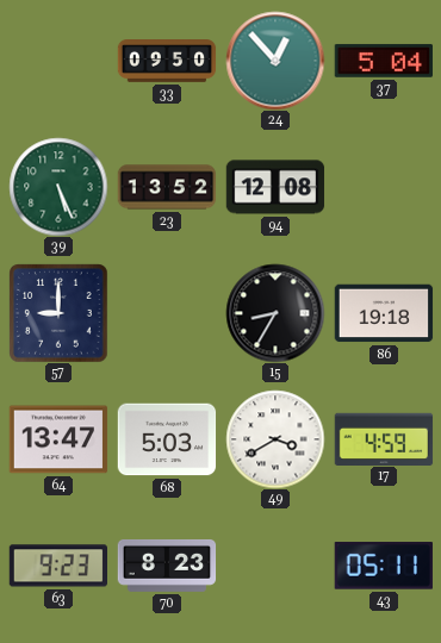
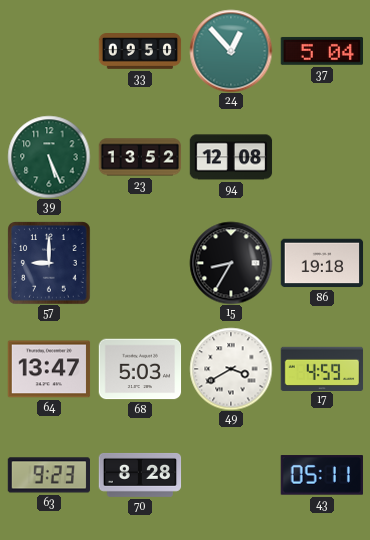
70: 8:23 -> 8:28 (140, 475)
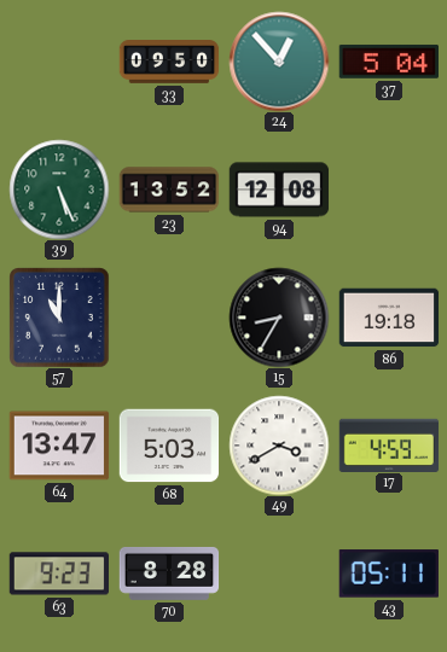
57: 9:00 -> 11:00 (59, 318)
